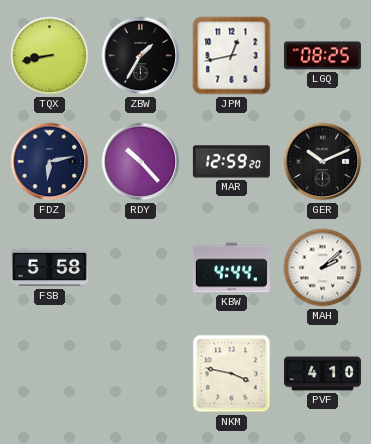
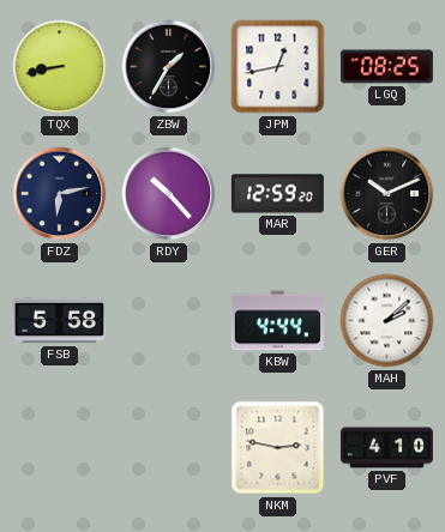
NKM: 3:47 -> 2:47 (278, 448)
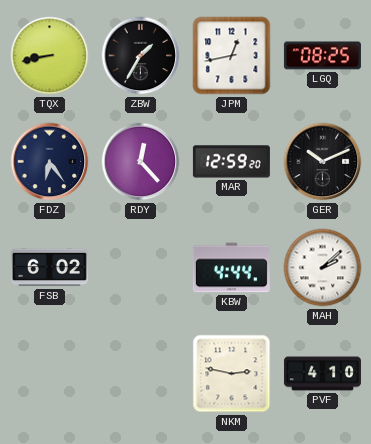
FDZ: 6:13 -> 6:24 (50, 162)
RDY: 10:23 -> 12:23 (141, 162)
FSB: 5:58 -> 6:02 (49, 268)
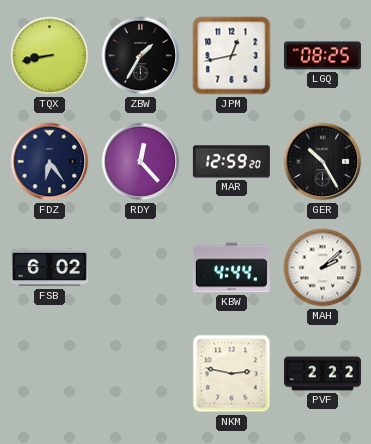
GER: 10:11 -> 10:25 (323, 162)
PVF: 4:10 -> 2:22 (322, 374)
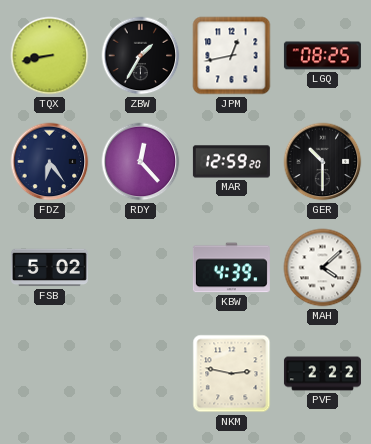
GER: 10:25 -> 10:30 (323, 162)
FSB: 6:02 -> 5:02 (49, 268)
KBW: 4:44 -> 4:39 (231, 268)
MAH: 2:08 -> 4:08 (323, 268)
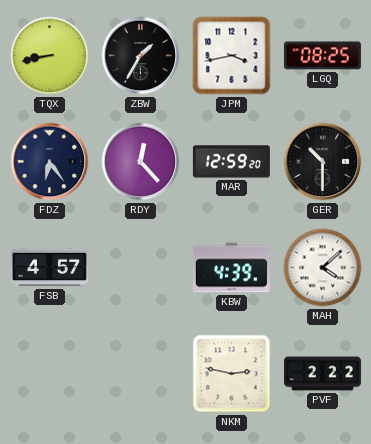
JPM: 12:43 -> 3:43 (232, 56)
FSB: 5:02 -> 4:57 (49, 268)
